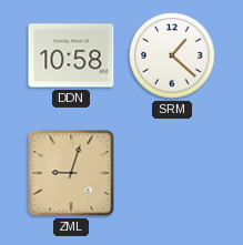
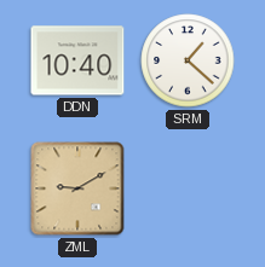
DDN: 10:58 -> 10:40 (77, 60)
ZML: 9:03 -> 9:10 (77, 188)
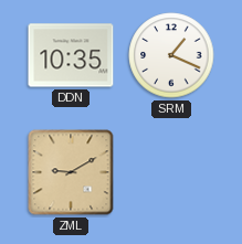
DDN: 10:40 -> 10:35 (71, 55)
SRM: 1:22 -> 1:19 (171, 55)
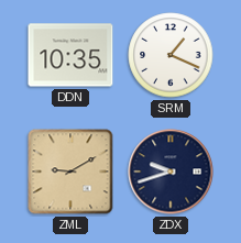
ZDX: none -> 9:42 (171, 172)
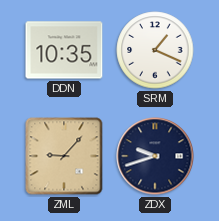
ZML: 9:10 -> 9:07 (64, 156)
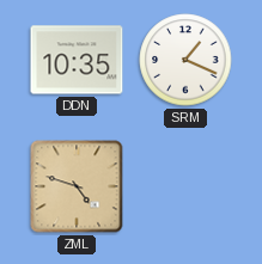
ZML: 9:07 -> 4:48 (77, 186)
ZDX: 9:42 -> none (155, 156)
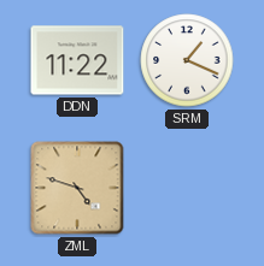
DDN: 10:35 -> 11:22 (77, 60)
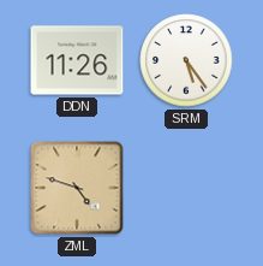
DDN: 11:22 -> 11:26 (77, 60)
SRM: 1:19 -> 5:24 (186, 60)
